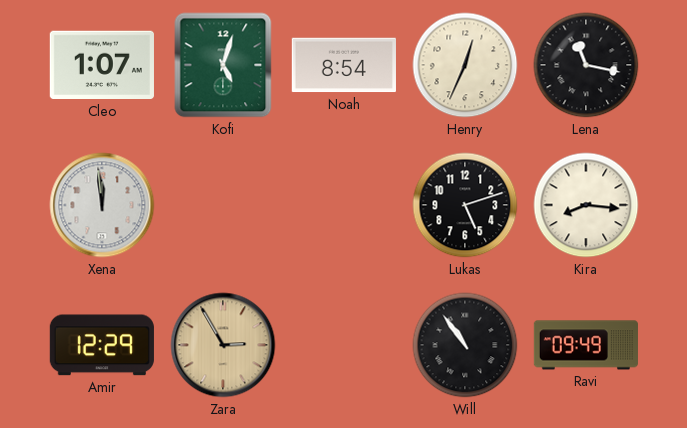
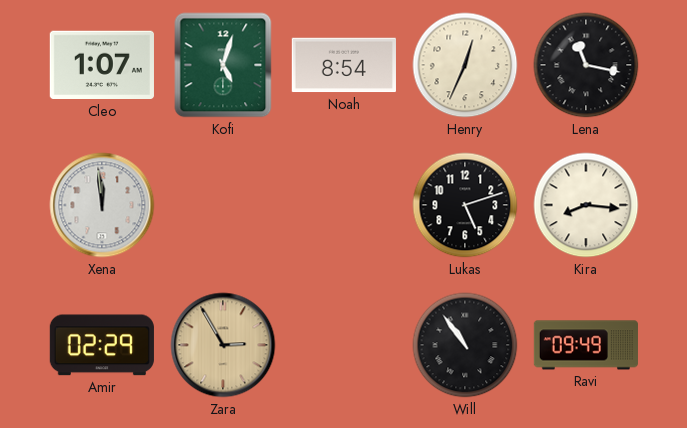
Amir: 12:29 -> 02:29 (102, 345)
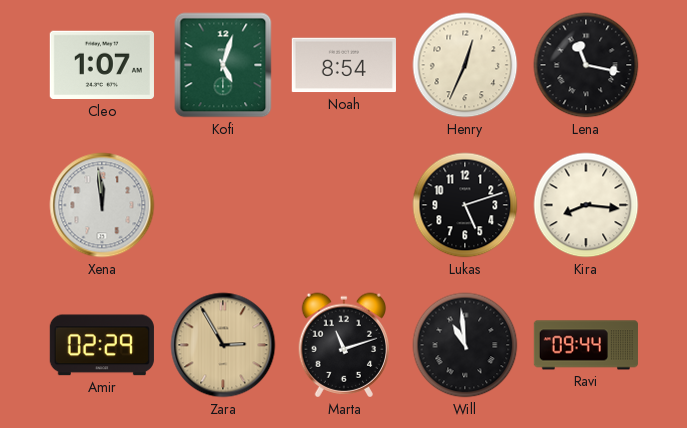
Marta: none -> 11:12 (343, 345)
Will: 10:54 -> 10:59 (465, 345)
Ravi: 09:49 -> 09:44 (586, 345)
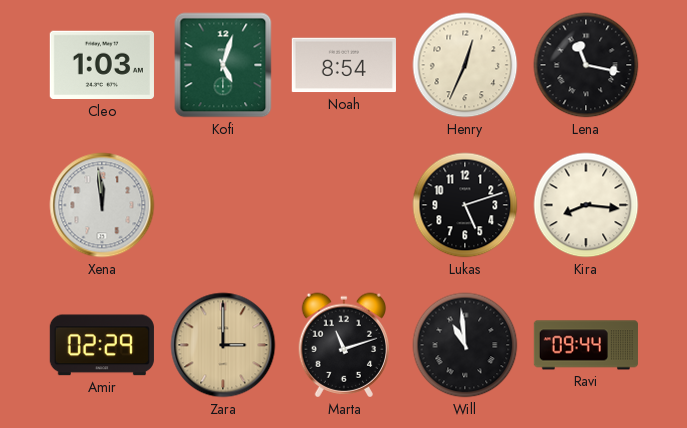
Cleo: 1:07 -> 1:03 (102, 65)
Zara: 2:55 -> 3:00 (223, 345)
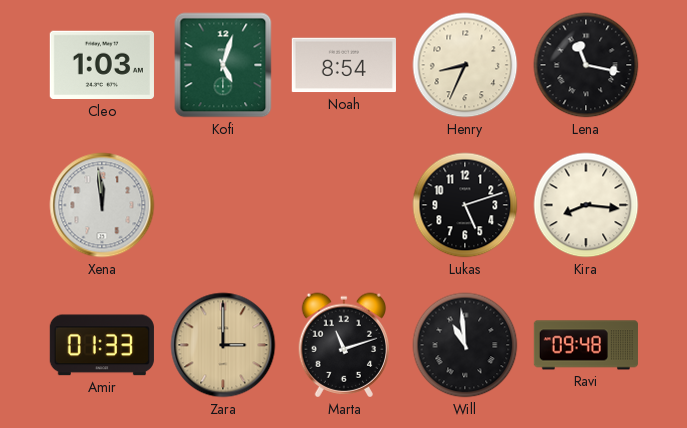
Henry: 12:34 -> 8:34 (465, 65)
Amir: 02:29 -> 01:33 (102, 345)
Ravi: 09:44 -> 09:48 (586, 345)
